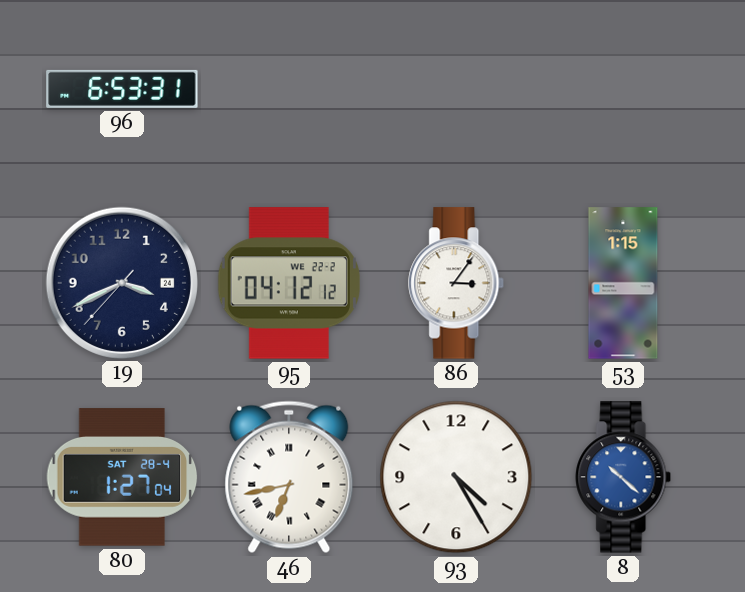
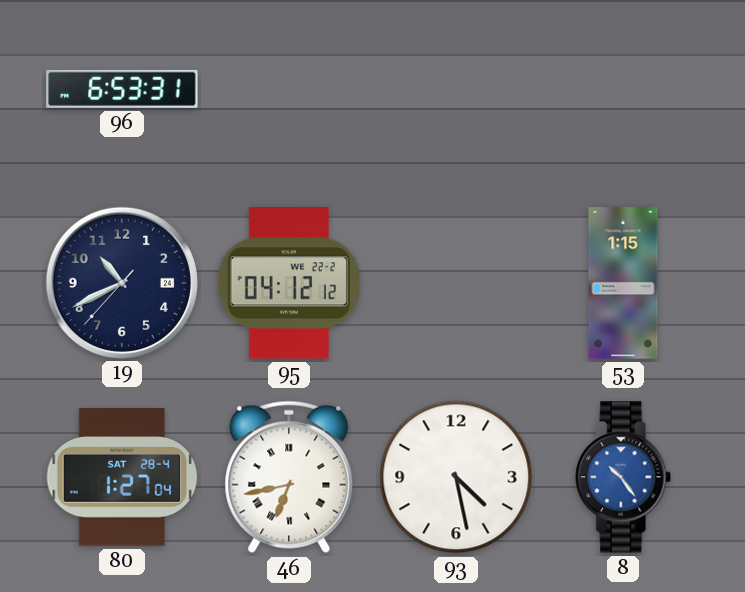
19: 3:40 -> 10:40 (121, 282)
86: 3:06 -> none (457, 283)
93: 4:25 -> 4:28 (456, 477)
8: 10:22 -> 10:24 (624, 477)
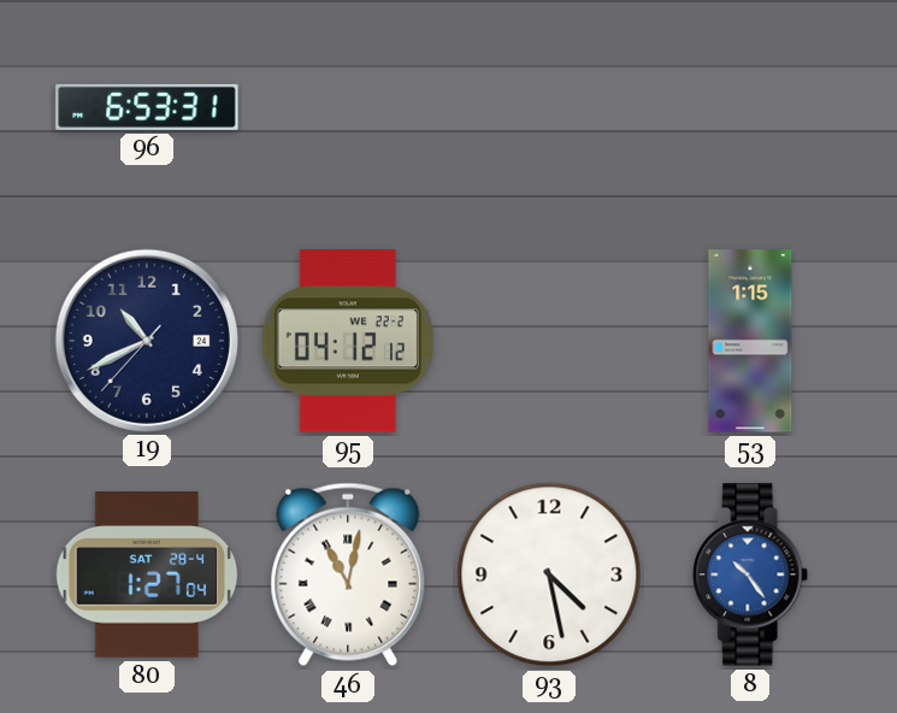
46: 6:43 -> 11:02 (348, 574)
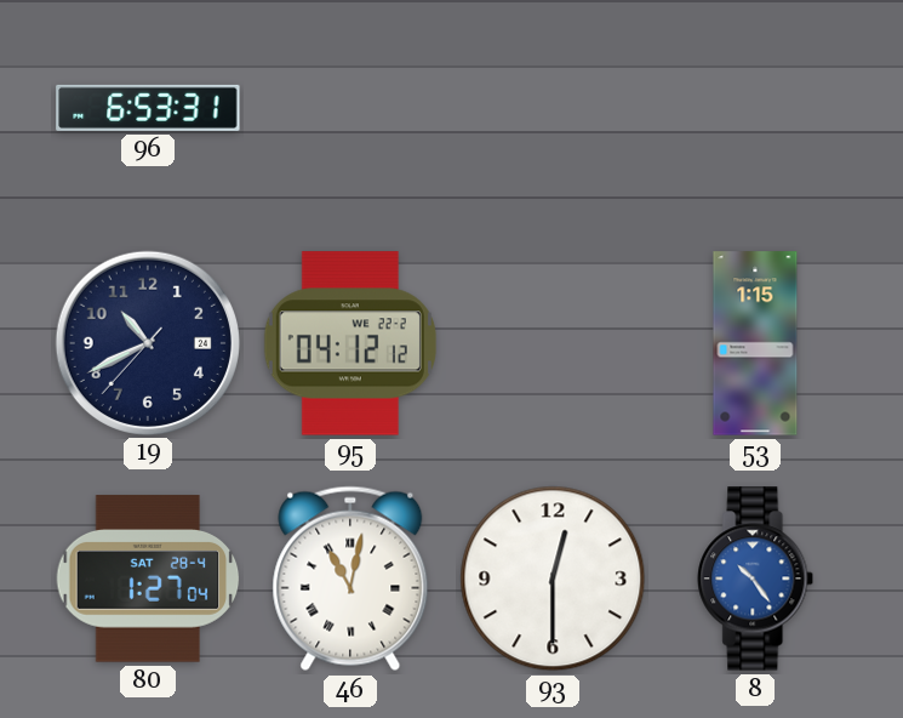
93: 4:28 -> 12:30 (553, 579)
